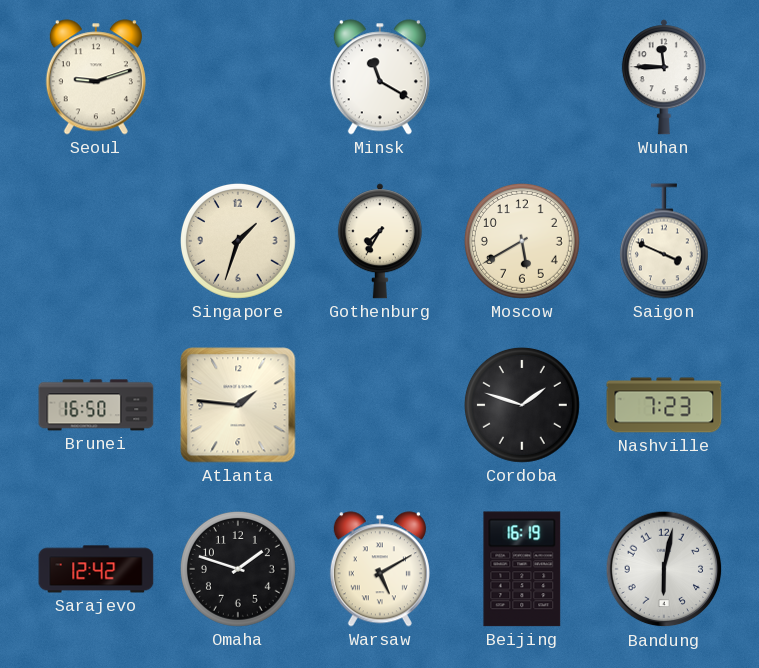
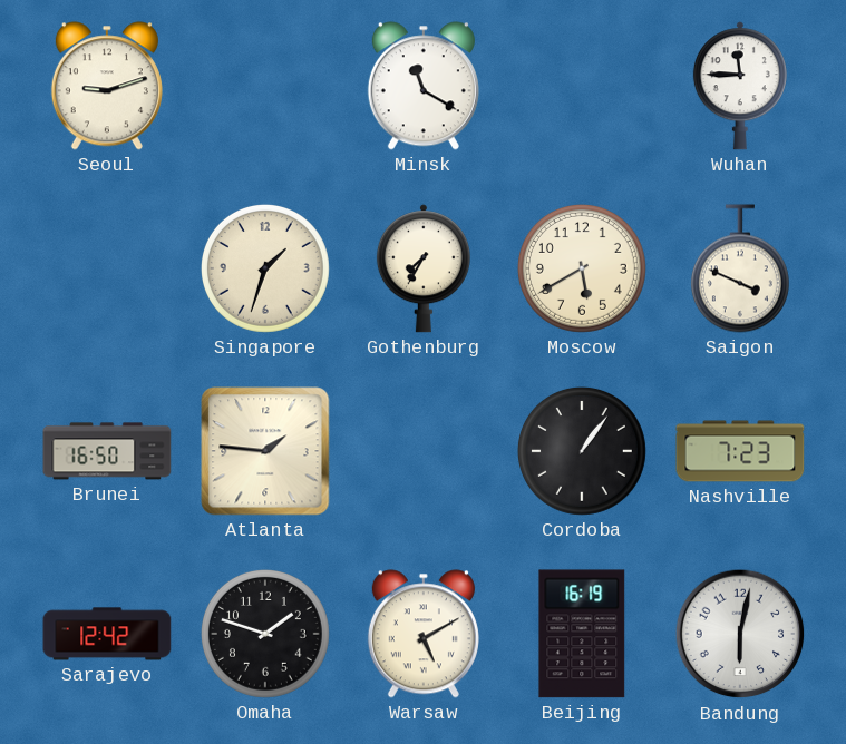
Cordoba: 1:48 -> 1:06 (582, 451)
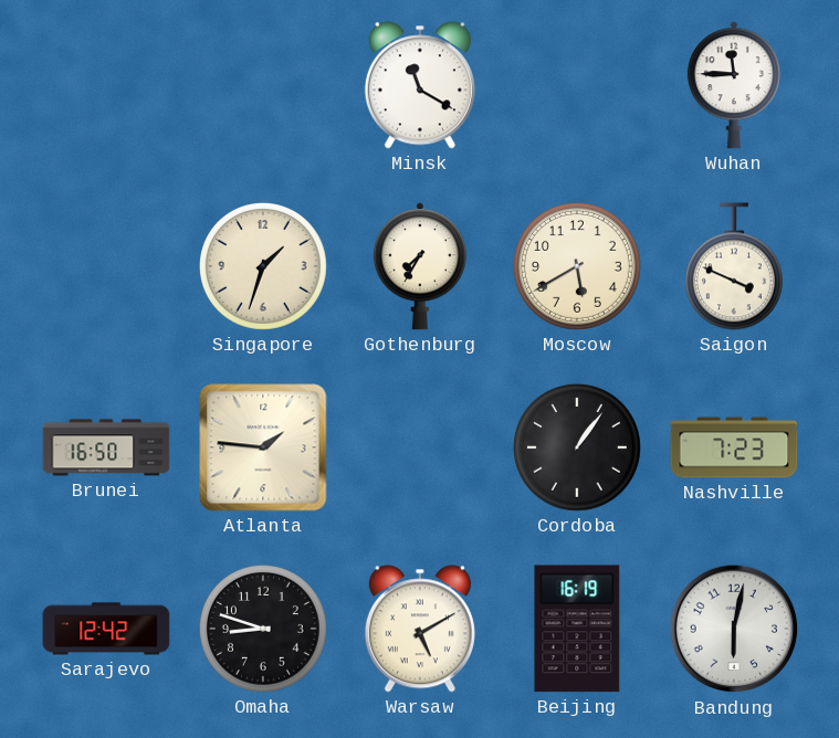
Seoul: 9:12 -> none (107, 86)
Omaha: 1:48 -> 8:48 (263, 629)
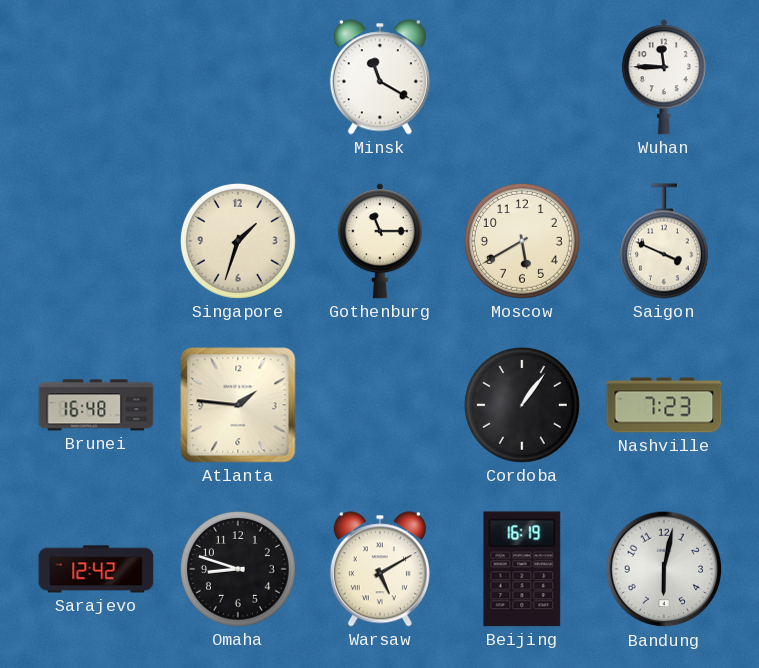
Gothenburg: 7:35 -> 11:15 (380, 241)
Brunei: 16:50 -> 16:48 (96, 405)
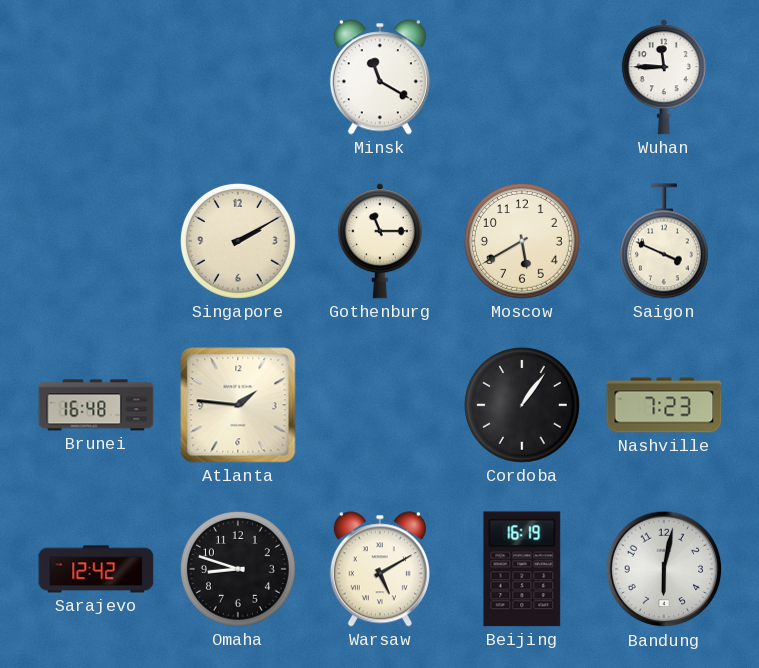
Singapore: 1:33 -> 2:10 (238, 241)
